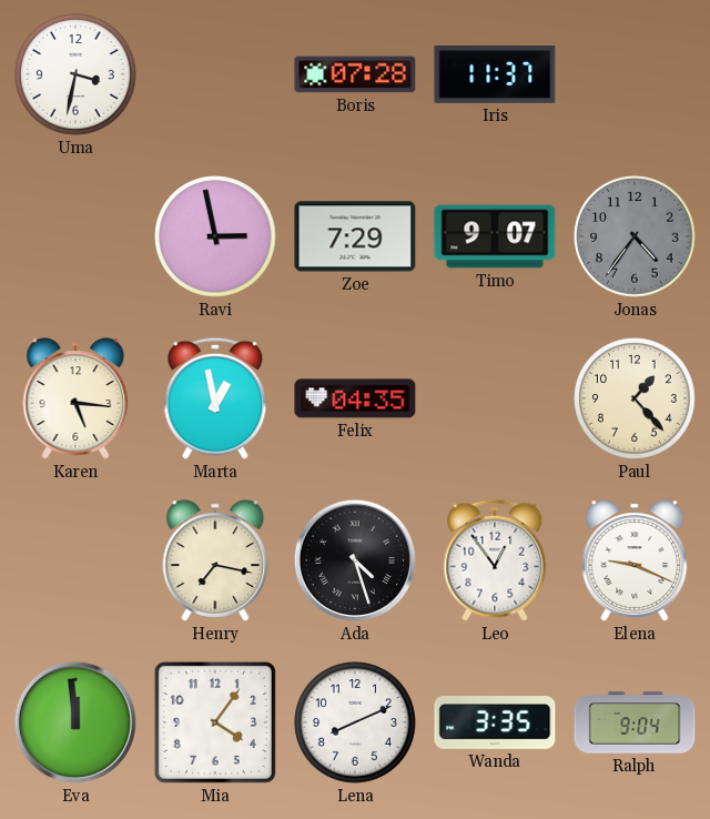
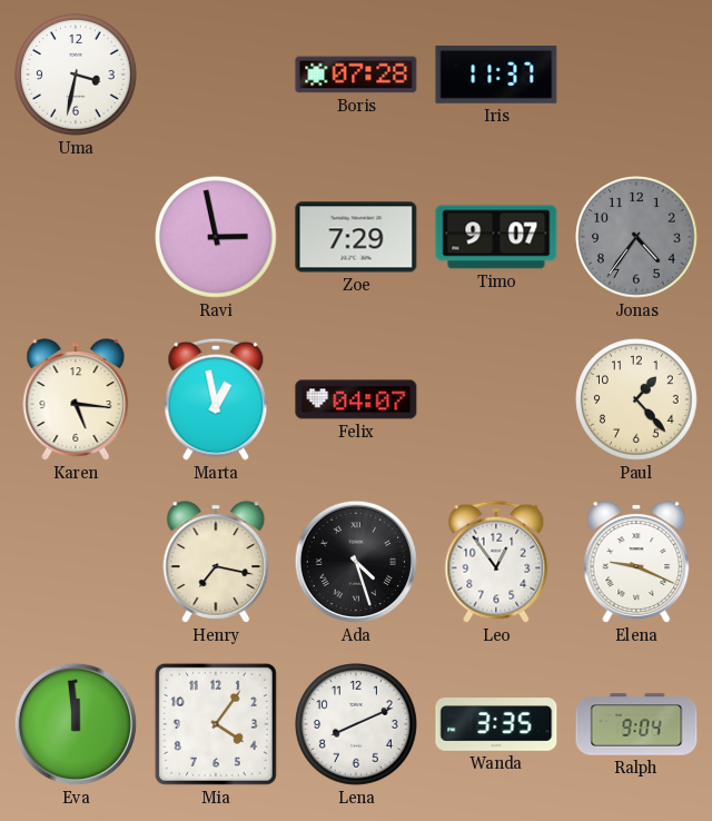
Felix: 04:35 -> 04:07 (356, 399)
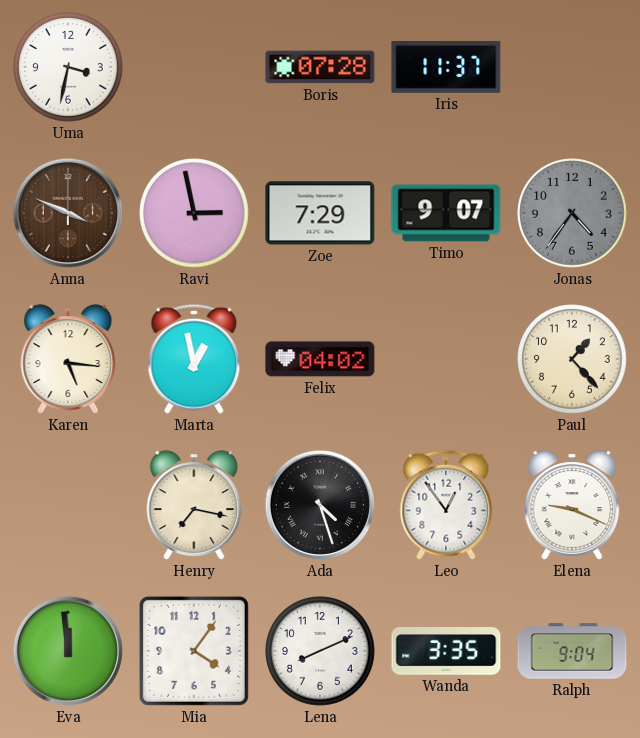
Anna: none -> 3:49 (68, 213)
Felix: 04:07 -> 04:02 (320, 359)
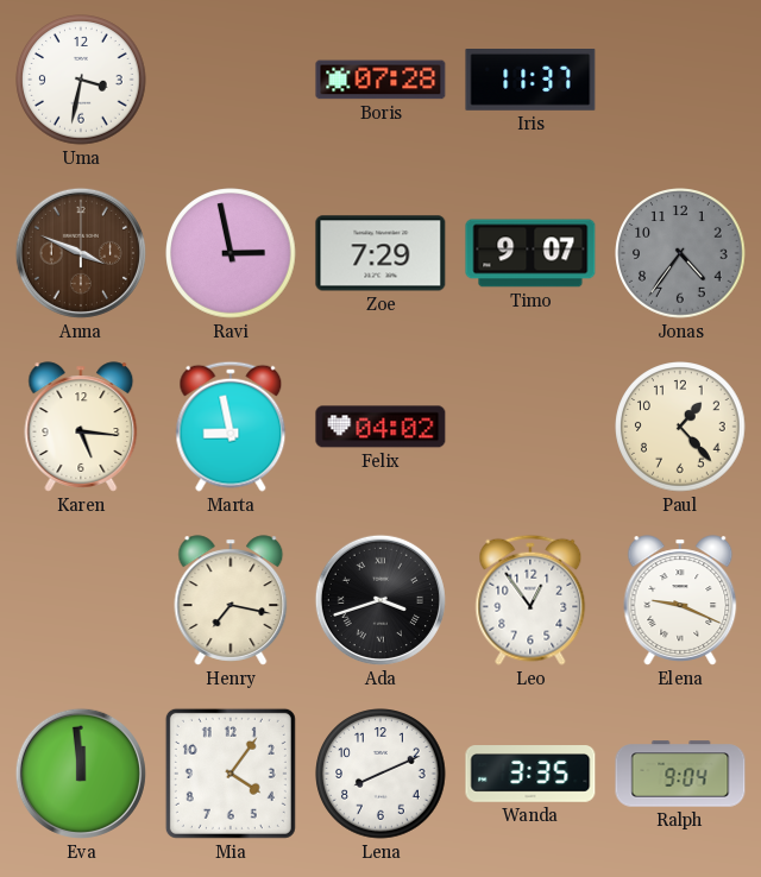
Marta: 12:58 -> 8:58 (231, 427)
Ada: 4:27 -> 3:42 (380, 600)
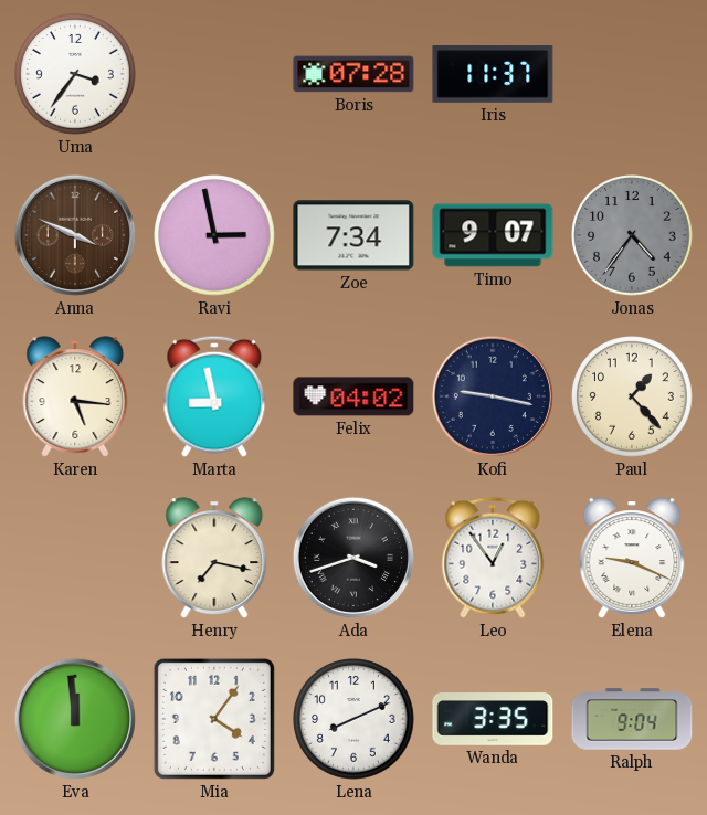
Uma: 3:32 -> 3:36 (75, 74)
Zoe: 7:29 -> 7:34 (353, 235)
Kofi: none -> 9:17 (493, 396)
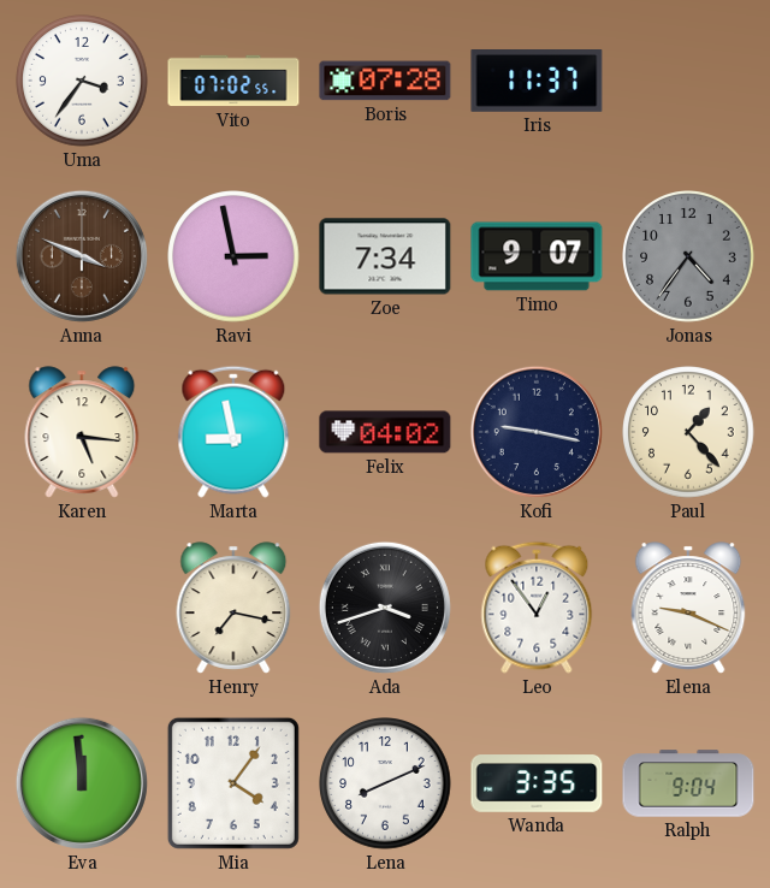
Vito: none -> 07:02 (233, 81)
